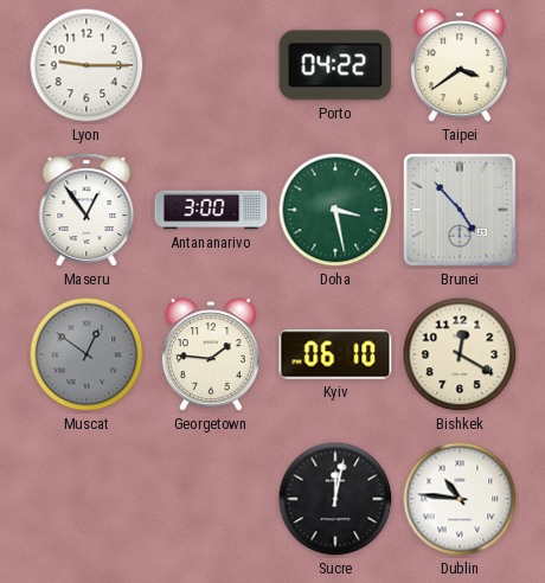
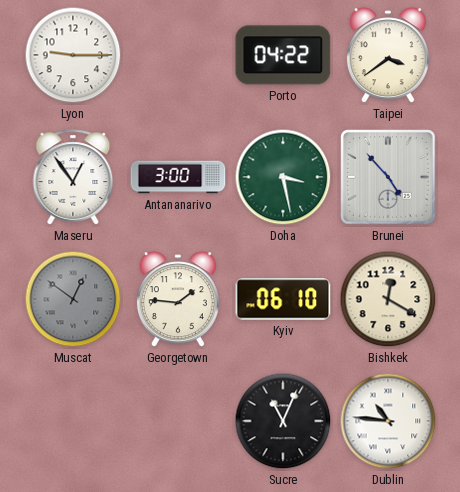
Sucre: 12:02 -> 11:04 (283, 421)
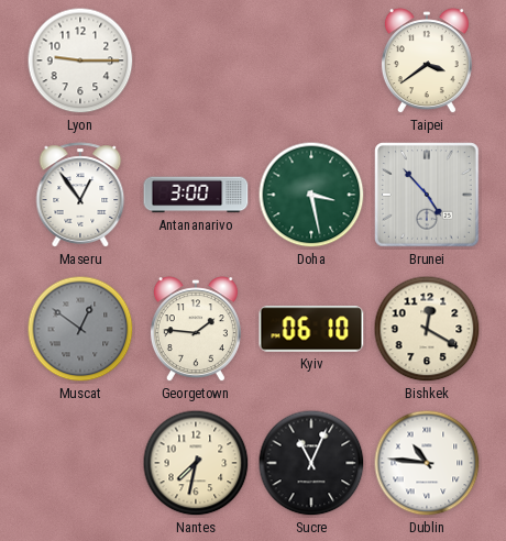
Porto: 04:22 -> none (283, 55)
Nantes: none -> 7:32 (196, 463)
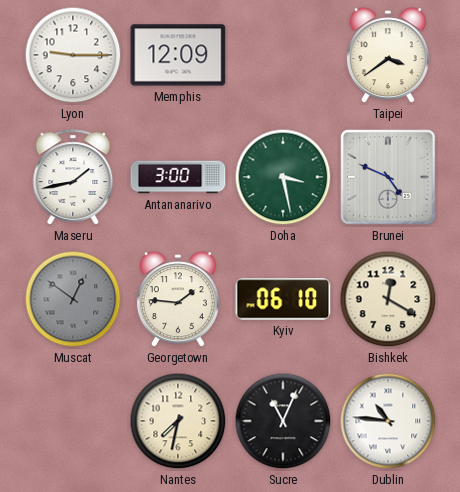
Memphis: none -> 12:09 (178, 55)
Maseru: 12:54 -> 1:43 (73, 177)
Brunei: 4:53 -> 4:49 (388, 177)
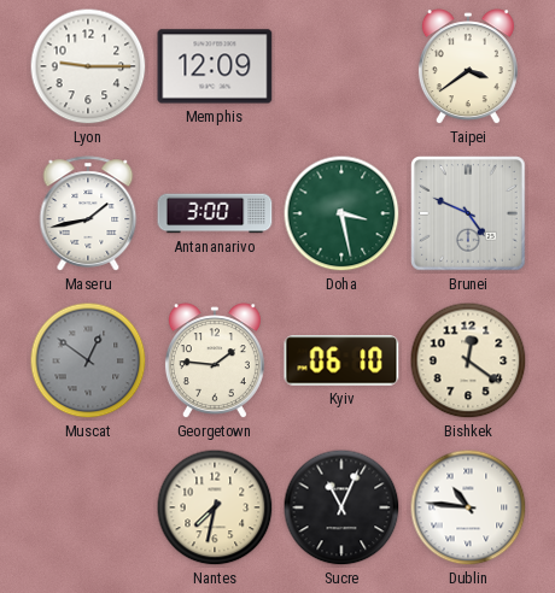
Bishkek: 12:20 -> 12:21 (468, 360)
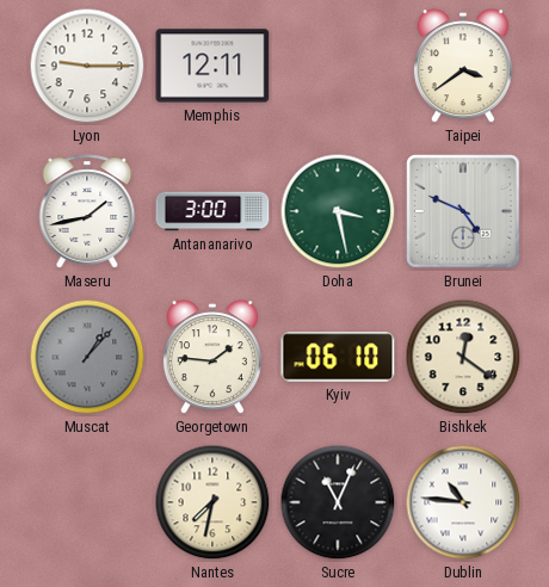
Memphis: 12:09 -> 12:11 (212, 66)
Muscat: 12:51 -> 1:07 (87, 357)
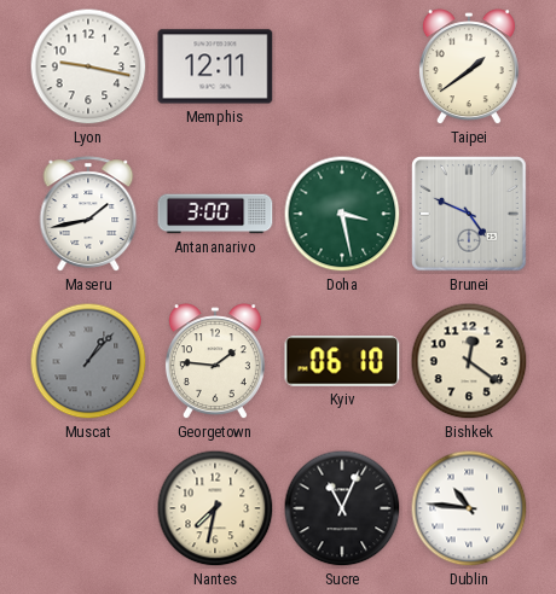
Lyon: 9:15 -> 9:17 (88, 66)
Taipei: 3:39 -> 1:39 (469, 68)
